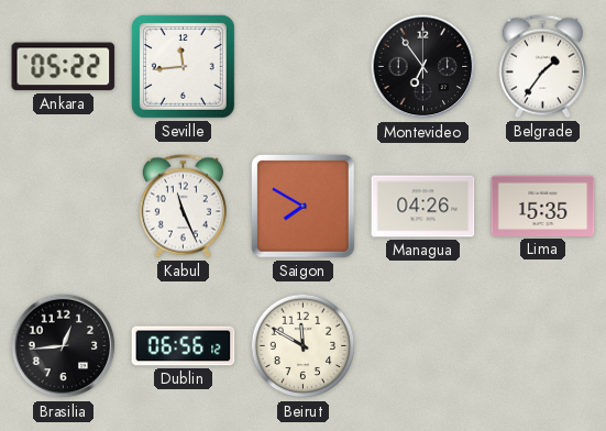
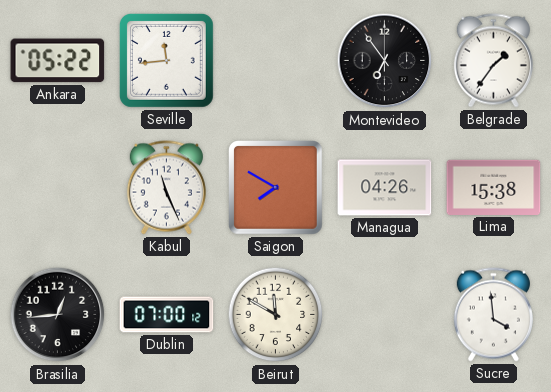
Lima: 15:35 -> 15:38 (494, 187)
Dublin: 06:56 -> 07:00 (167, 315)
Sucre: none -> 3:59 (493, 315)
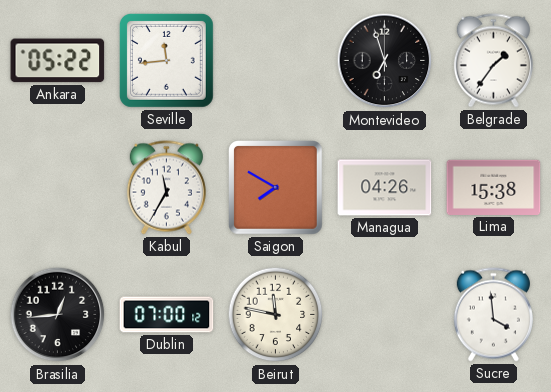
Montevideo: 6:54 -> 6:57 (385, 61)
Kabul: 11:26 -> 11:35 (166, 188)
Beirut: 11:50 -> 11:47 (276, 315)
